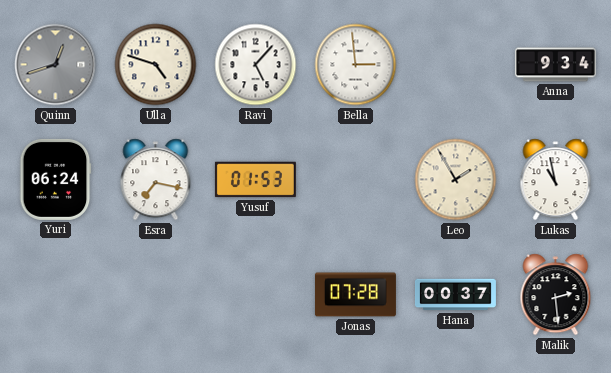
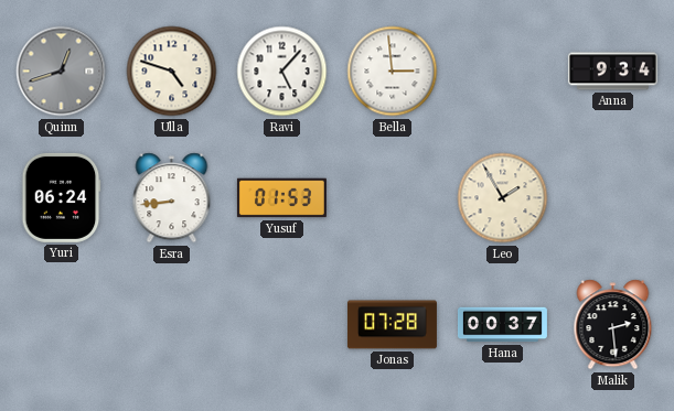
Esra: 7:17 -> 8:44 (172, 198)
Lukas: 10:58 -> none (556, 180)
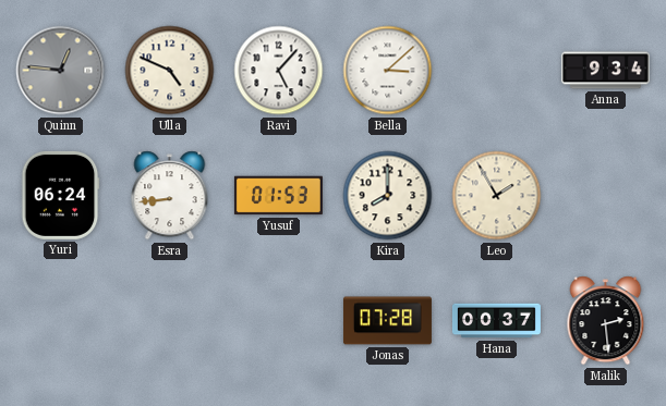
Quinn: 12:42 -> 12:46 (61, 71)
Ulla: 4:48 -> 4:49 (170, 71)
Bella: 2:59 -> 3:08 (388, 71)
Kira: none -> 8:00 (388, 196)
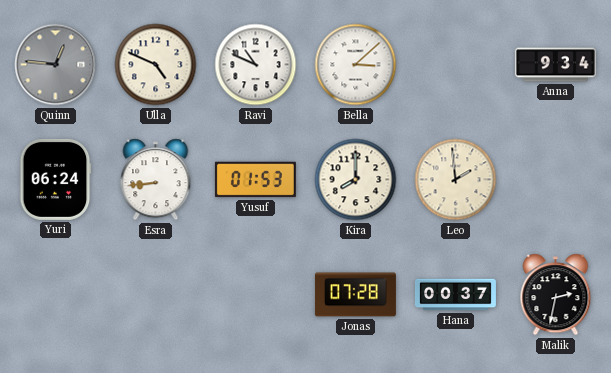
Ravi: 5:07 -> 10:49 (256, 65)
Leo: 1:55 -> 1:59 (456, 180)
Malik: 2:29 -> 2:32 (556, 295)
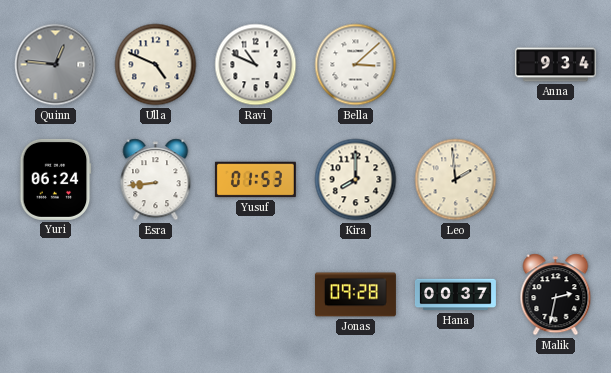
Jonas: 07:28 -> 09:28 (355, 295)
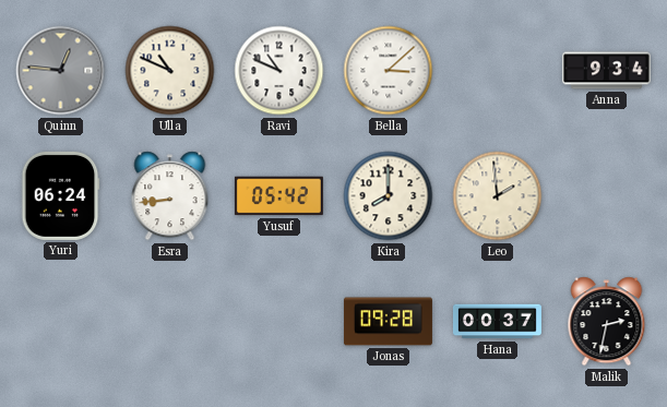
Ulla: 4:49 -> 10:49 (170, 71)
Yusuf: 01:53 -> 05:42 (278, 196)
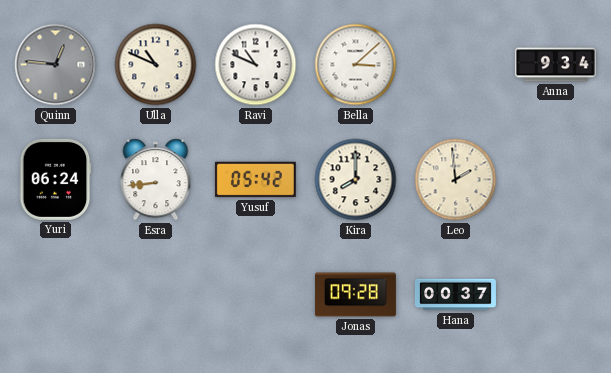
Malik: 2:32 -> none (607, 322)
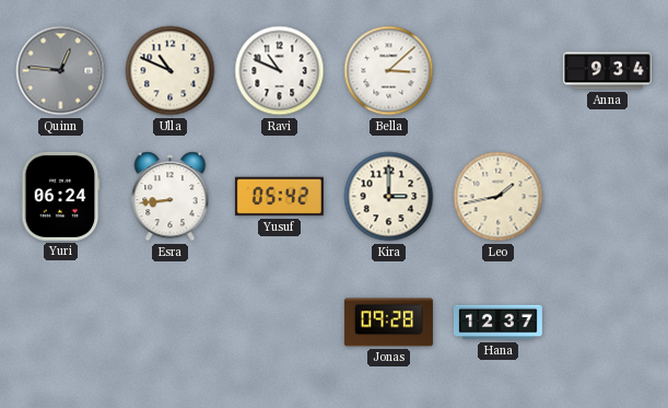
Kira: 8:00 -> 3:00 (389, 197)
Leo: 1:59 -> 1:43 (499, 197)
Hana: 00:37 -> 12:37 (497, 323)
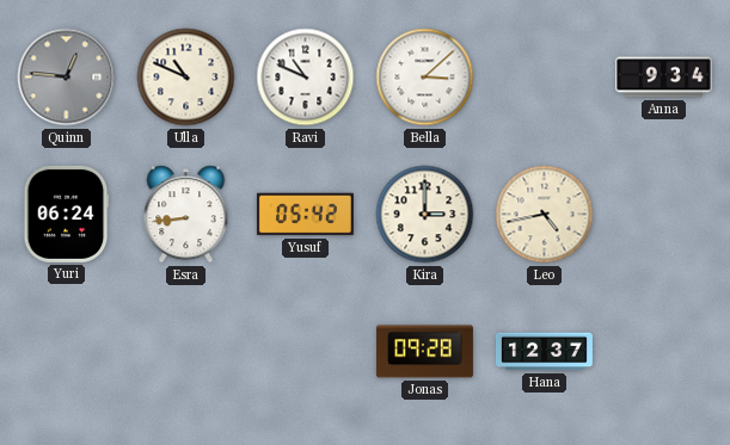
Leo: 1:43 -> 4:43 (545, 215)
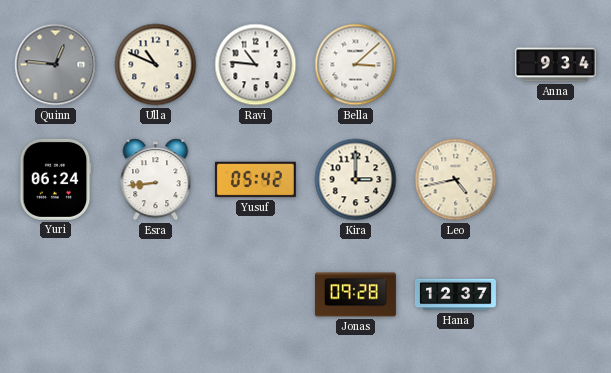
Ravi: 10:49 -> 10:46 (256, 65)
